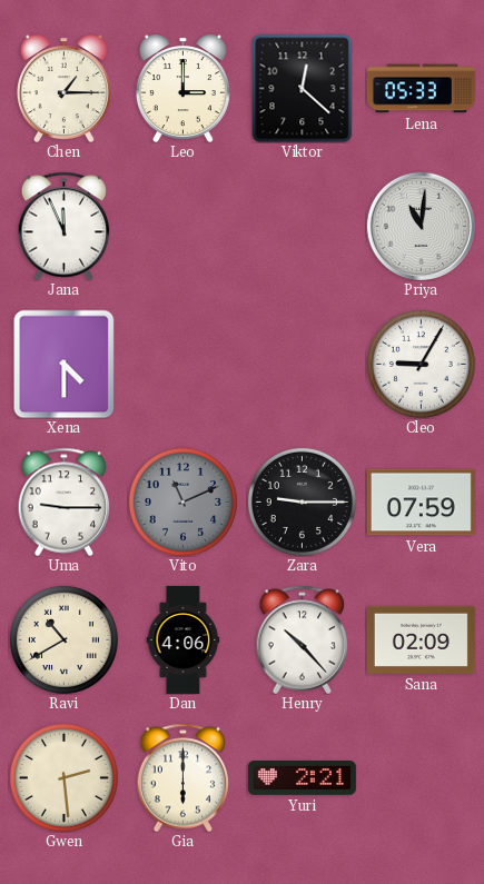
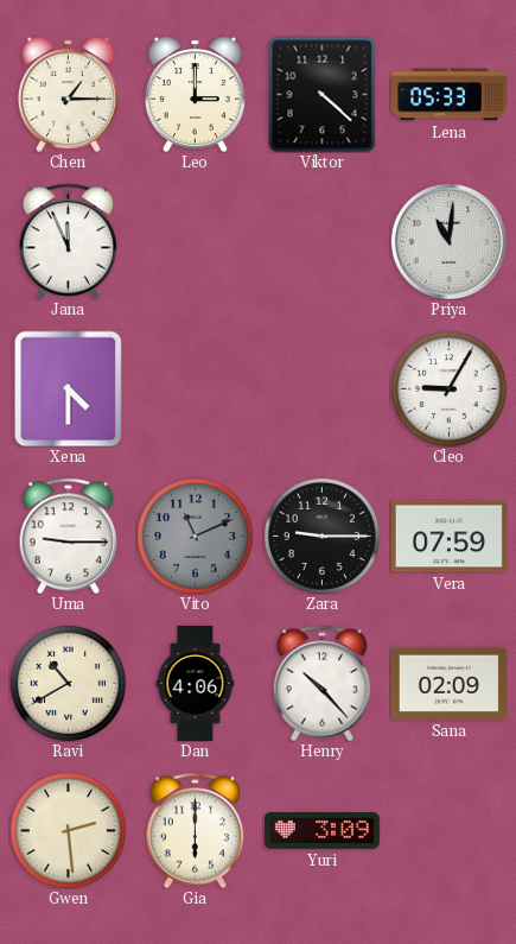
Viktor: 12:22 -> 4:22 (323, 94)
Yuri: 2:21 -> 3:09 (321, 830)
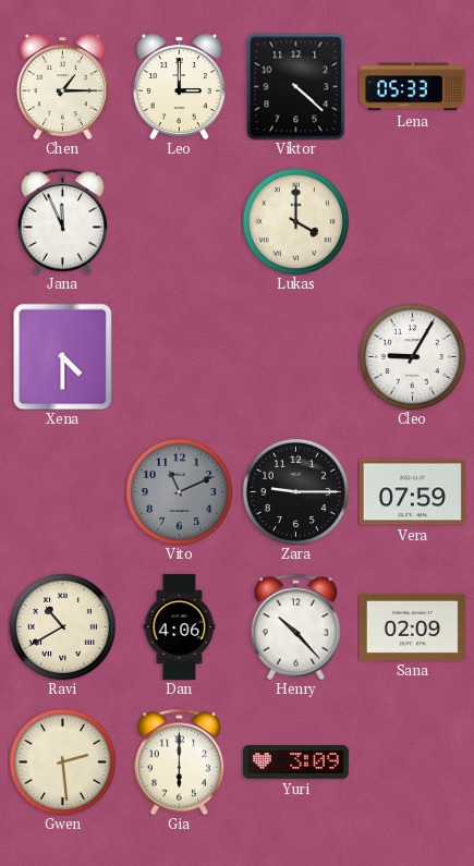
Lukas: none -> 4:00 (295, 221)
Priya: 11:01 -> none (448, 241)
Uma: 9:15 -> none (69, 536)
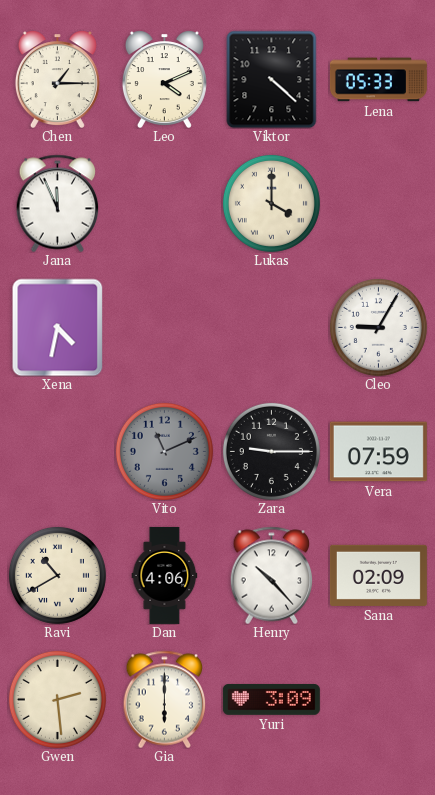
Leo: 3:00 -> 4:11 (164, 79)
Xena: 4:30 -> 4:32 (58, 327)
